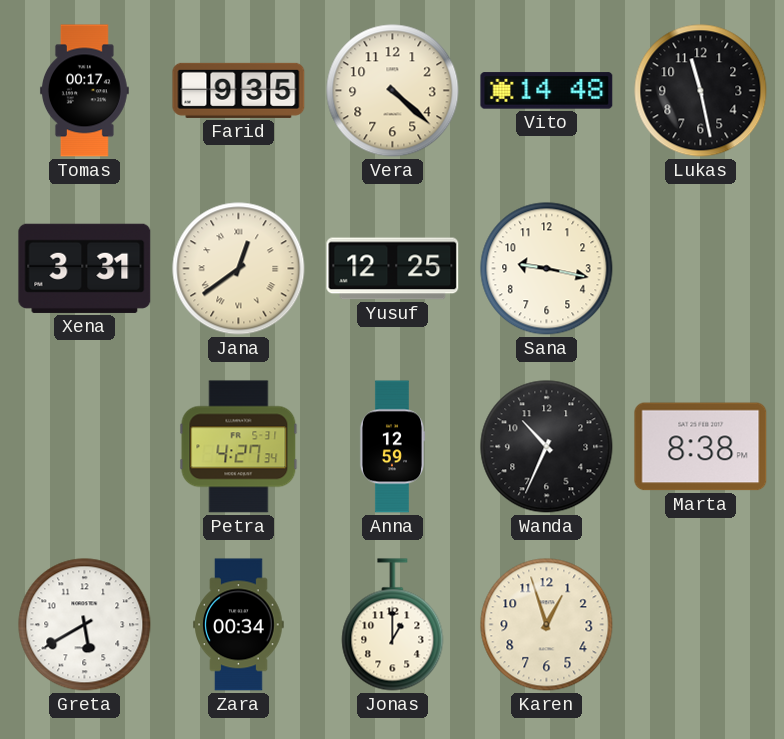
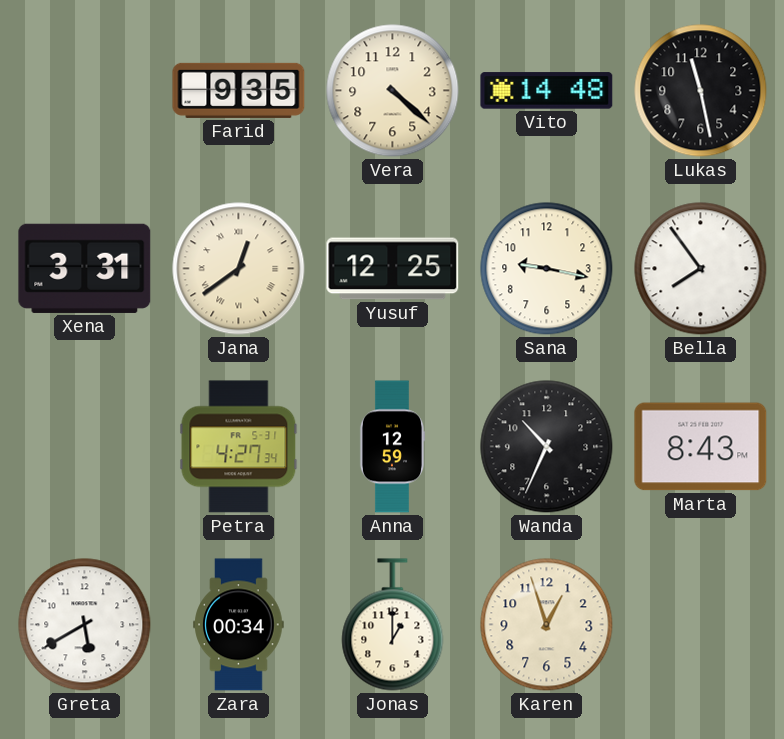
Tomas: 00:17 -> none (84, 91)
Bella: none -> 7:54 (701, 269)
Marta: 8:38 -> 8:43 (701, 447)
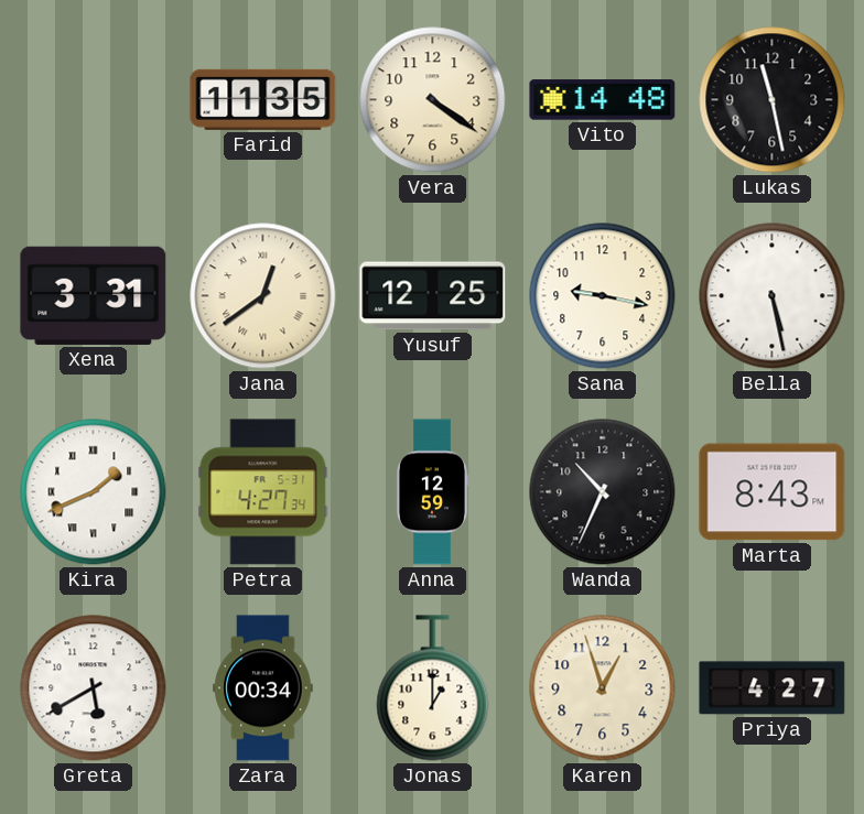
Farid: 9:35 -> 11:35 (263, 99)
Vera: 4:22 -> 4:21 (433, 100)
Bella: 7:54 -> 5:28 (773, 296)
Kira: none -> 1:41 (94, 492)
Priya: none -> 4:27 (773, 688)
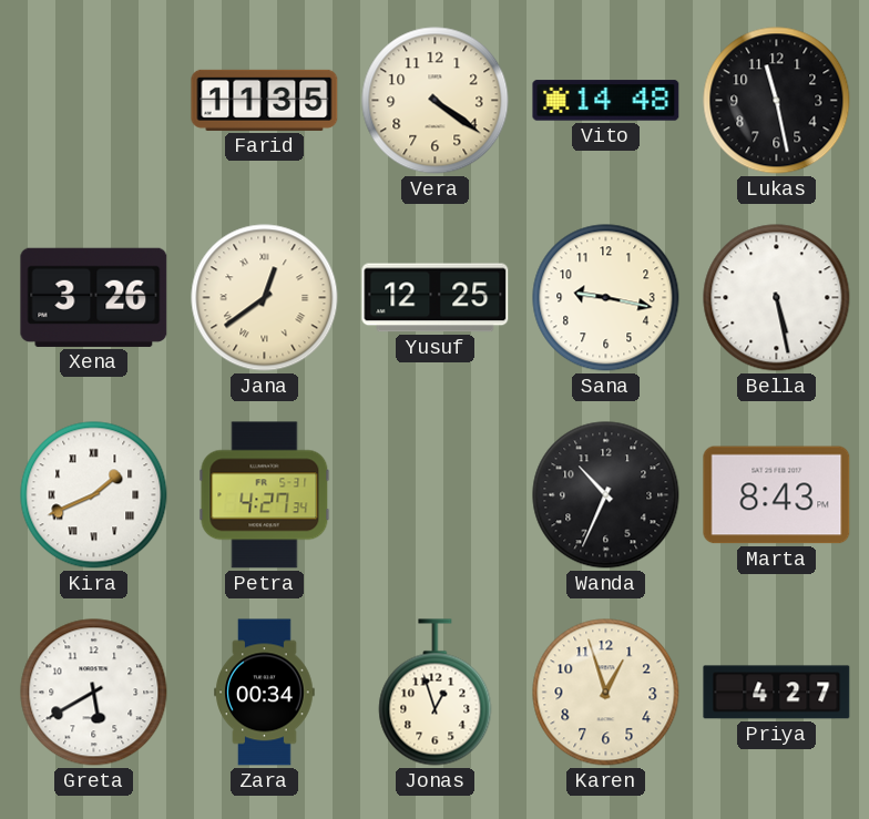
Xena: 3:31 -> 3:26 (94, 297)
Anna: 12:59 -> none (431, 492)
Jonas: 1:00 -> 12:57 (436, 693)
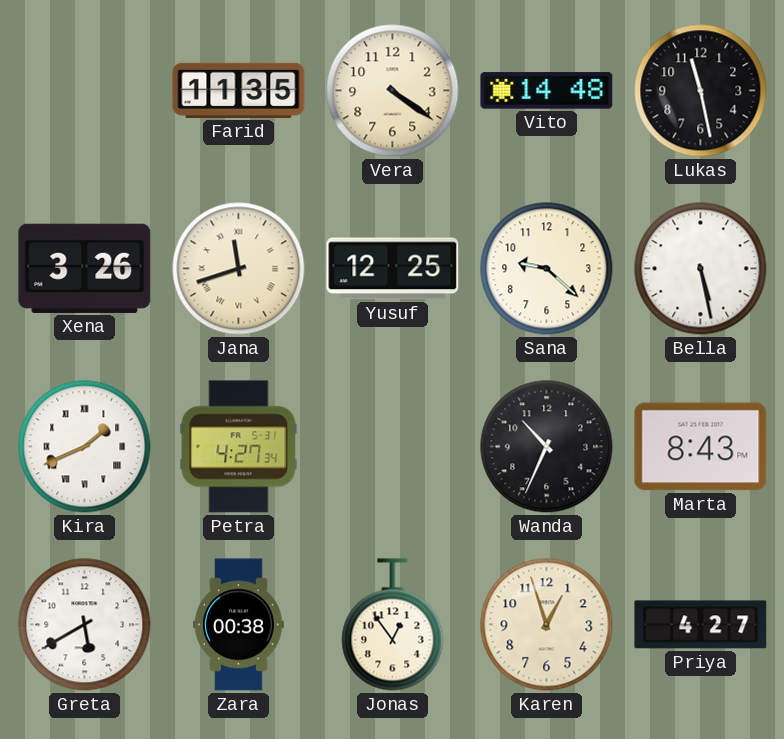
Jana: 12:39 -> 11:42 (239, 269)
Sana: 9:17 -> 9:22 (547, 269)
Zara: 00:34 -> 00:38 (239, 625)
Jonas: 12:57 -> 12:54 (393, 625)
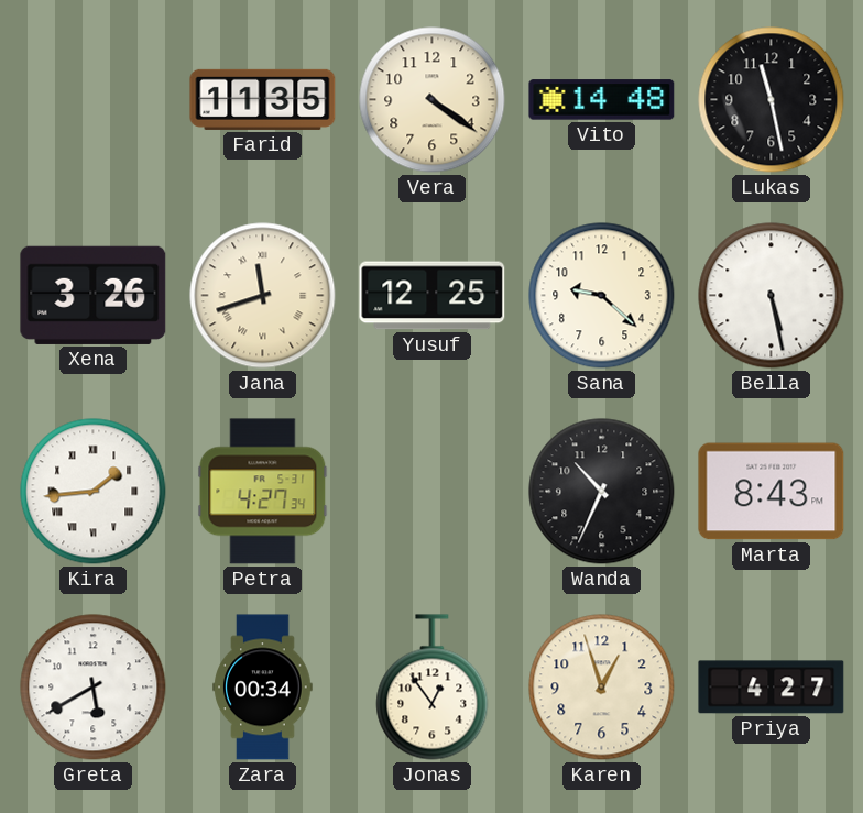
Kira: 1:41 -> 1:44 (94, 492)
Zara: 00:38 -> 00:34 (263, 688)
